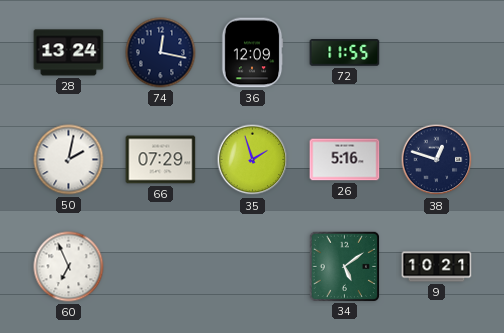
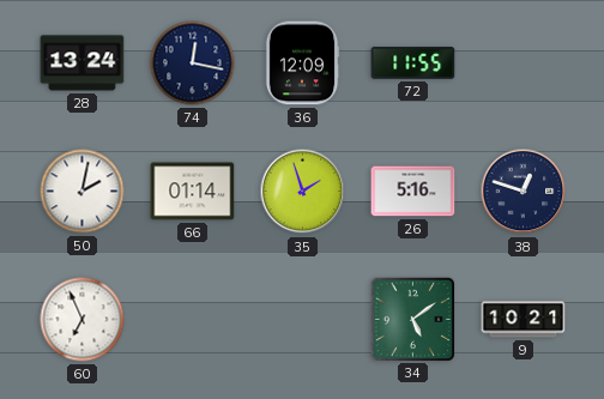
66: 07:29 -> 01:14 (193, 192)
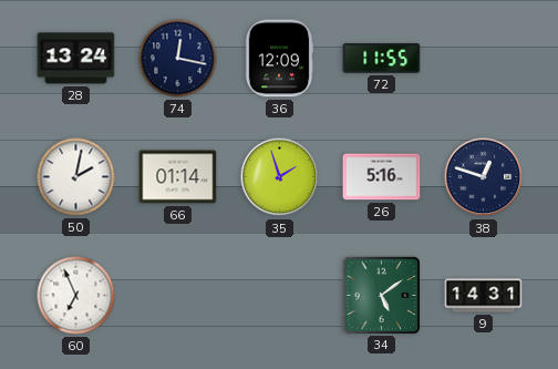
9: 10:21 -> 14:31 (484, 296)
